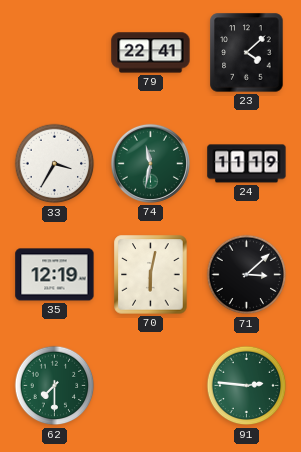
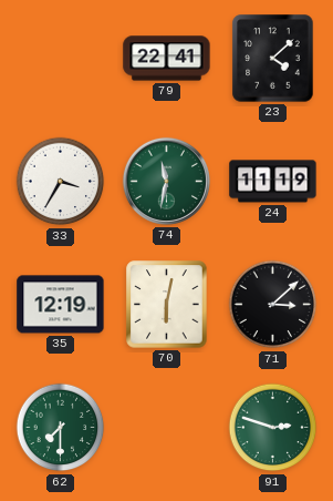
91: 2:46 -> 2:48 (273, 428)
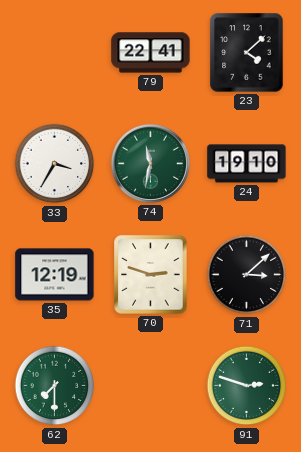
24: 11:19 -> 19:10 (247, 164)
70: 6:02 -> 2:48 (151, 275)
